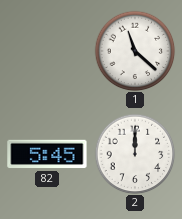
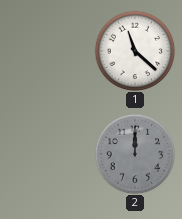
82: 5:45 -> none (47, 154)
2 dial: white -> grey (135, 154)
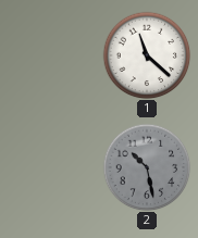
2: 12:00 -> 10:28 (147, 167)
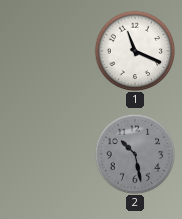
1: 11:22 -> 11:19 (135, 51)
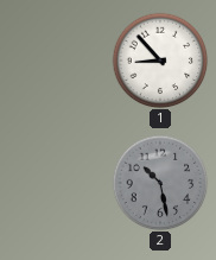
1: 11:19 -> 8:53 (160, 61)
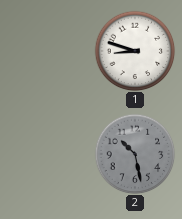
1: 8:53 -> 8:48 (135, 51)
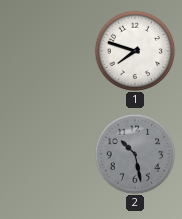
1: 8:48 -> 7:48 (135, 51)
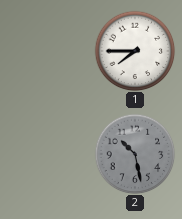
1: 7:48 -> 7:45 (135, 51)
